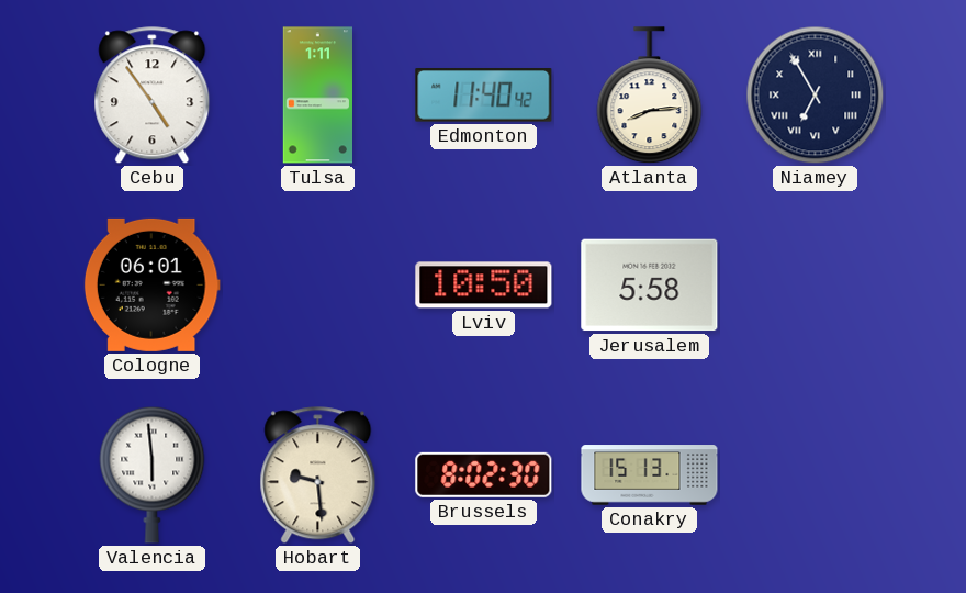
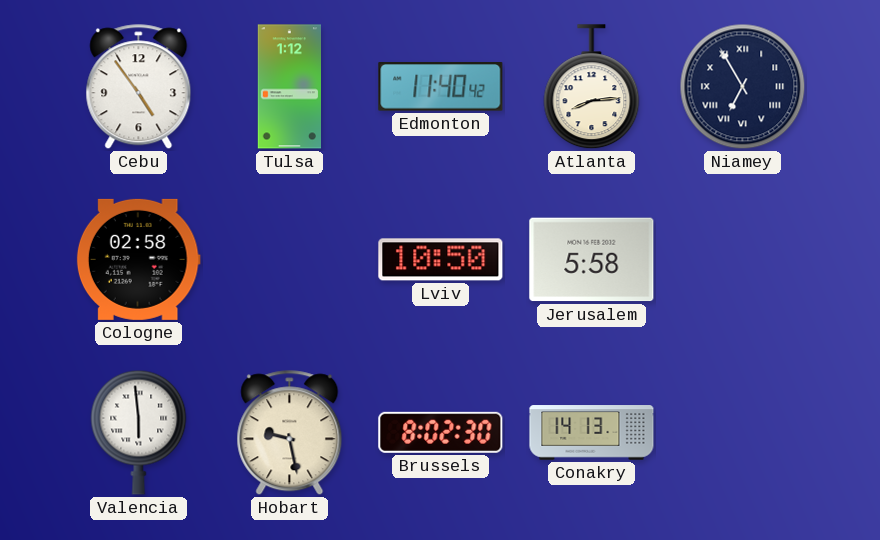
Tulsa: 1:11 -> 1:12 (289, 87)
Cologne: 06:01 -> 02:58 (138, 259)
Hobart: 9:29 -> 9:28 (290, 433)
Conakry: 15:13 -> 14:13 (592, 433)
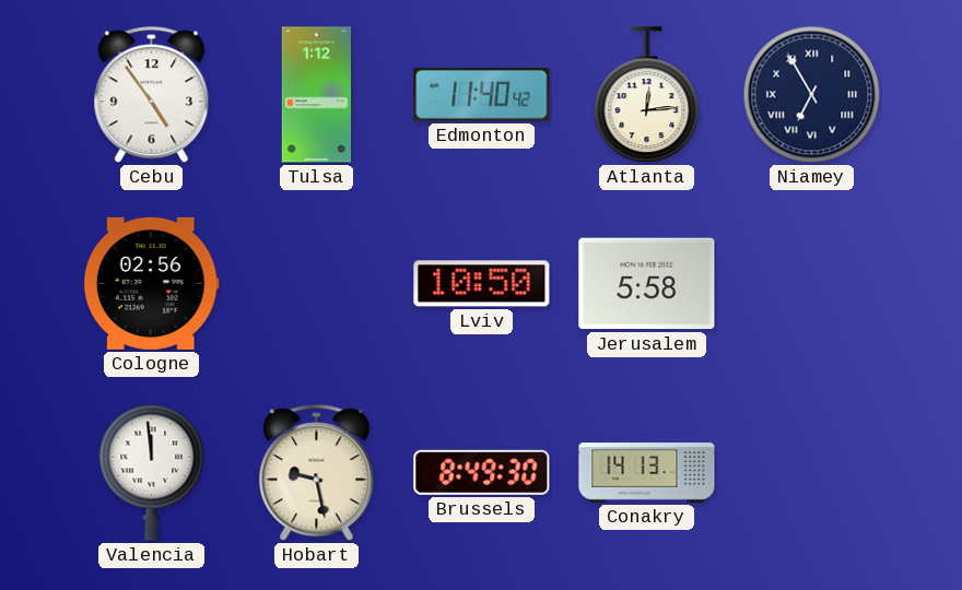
Atlanta: 8:14 -> 12:14 (647, 95)
Cologne: 02:58 -> 02:56 (151, 283)
Valencia: 5:59 -> 11:59 (152, 472)
Brussels: 8:02 -> 8:49 (482, 472)
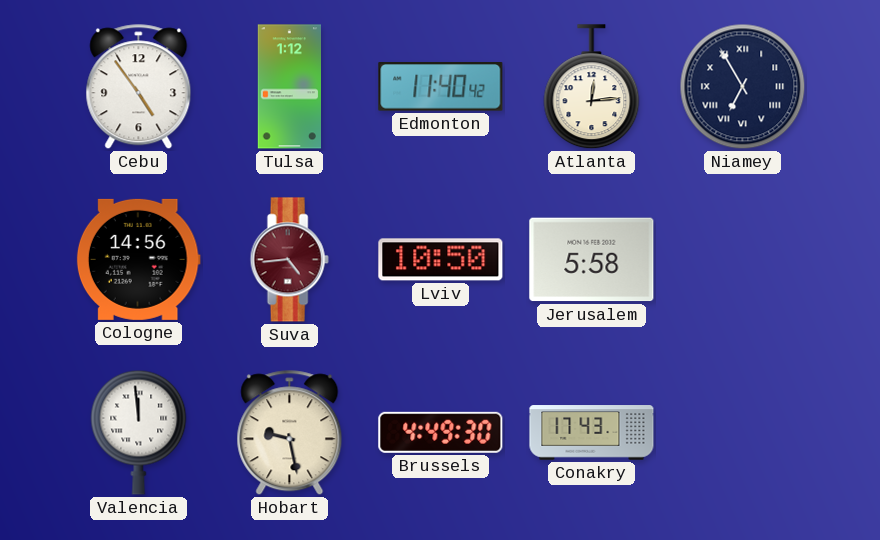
Cologne: 02:56 -> 14:56 (138, 259)
Suva: none -> 4:44 (289, 260)
Brussels: 8:49 -> 4:49 (441, 432)
Conakry: 14:13 -> 17:43 (592, 433)
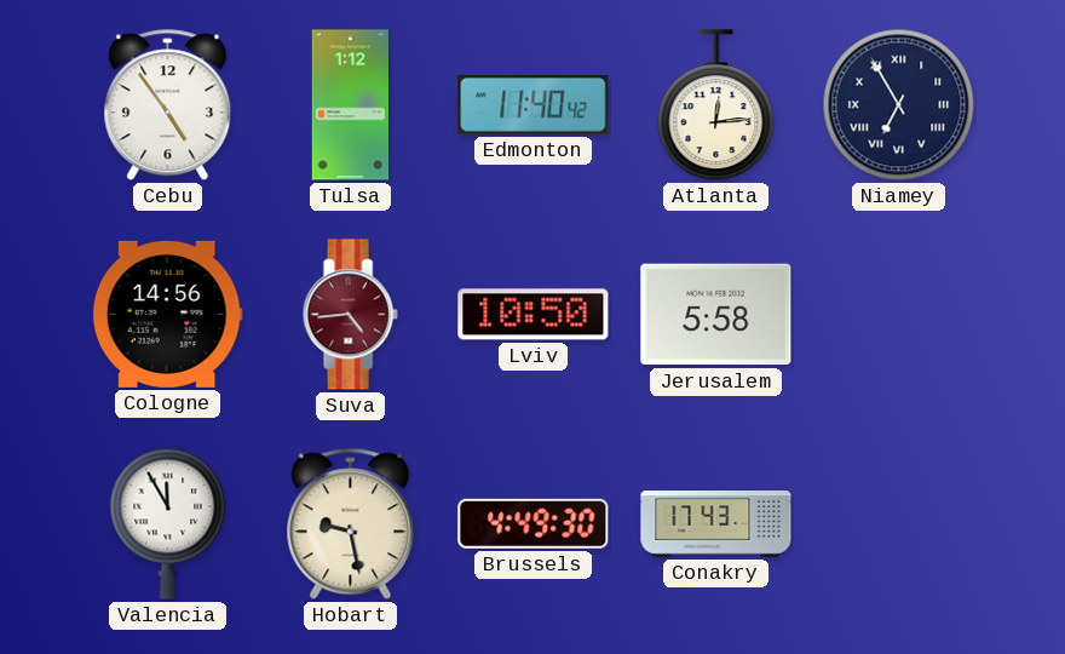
Valencia: 11:59 -> 11:55 (168, 523)
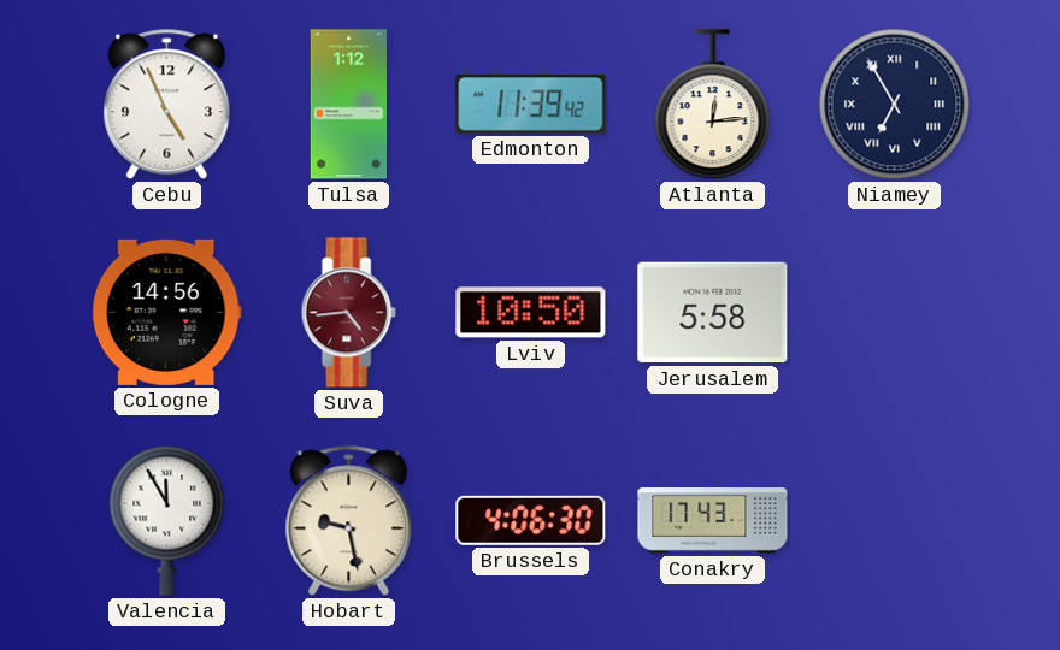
Cebu: 4:54 -> 4:56 (167, 105)
Edmonton: 11:40 -> 11:39 (531, 105)
Brussels: 4:49 -> 4:06 (531, 520)
